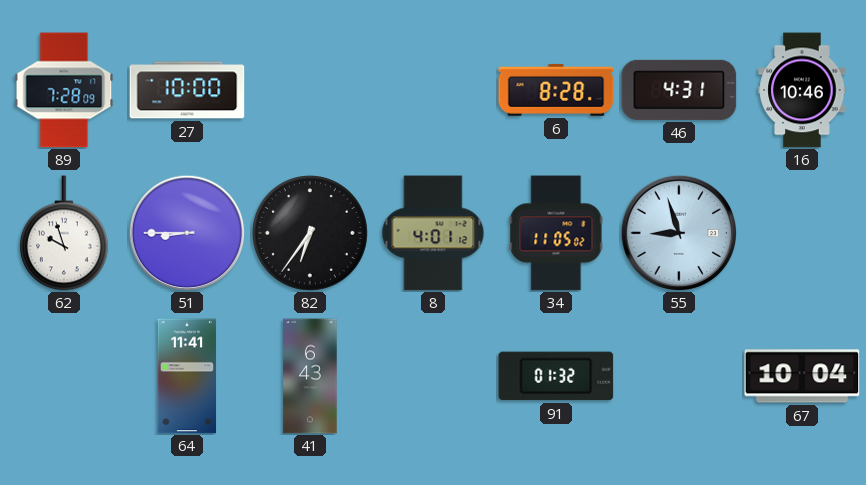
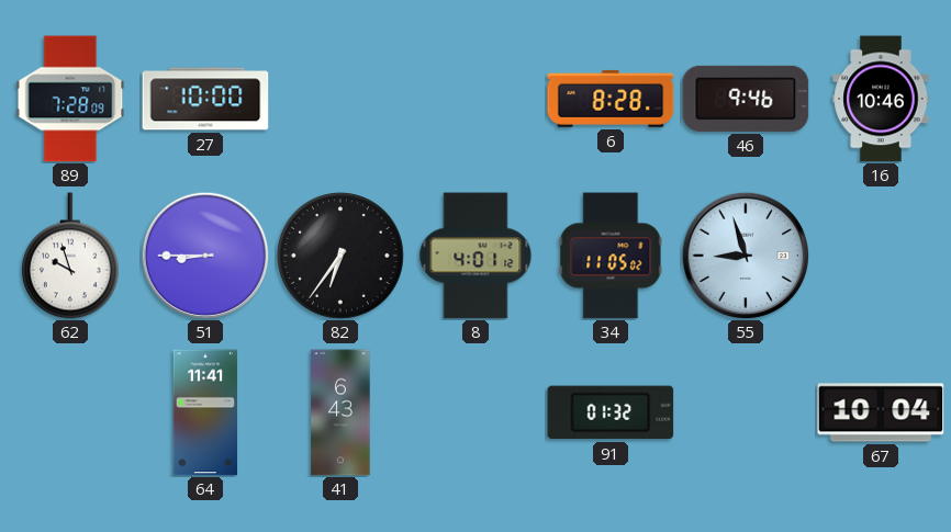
46: 4:31 -> 9:46 (746, 99)
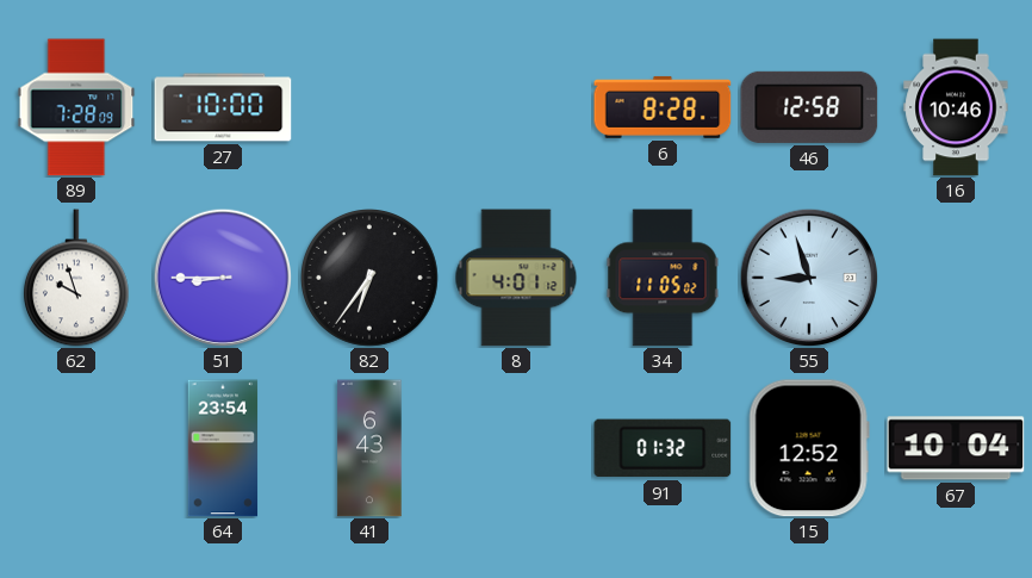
46: 9:46 -> 12:58 (809, 107)
64: 11:41 -> 23:54 (223, 448)
15: none -> 12:52 (809, 448)
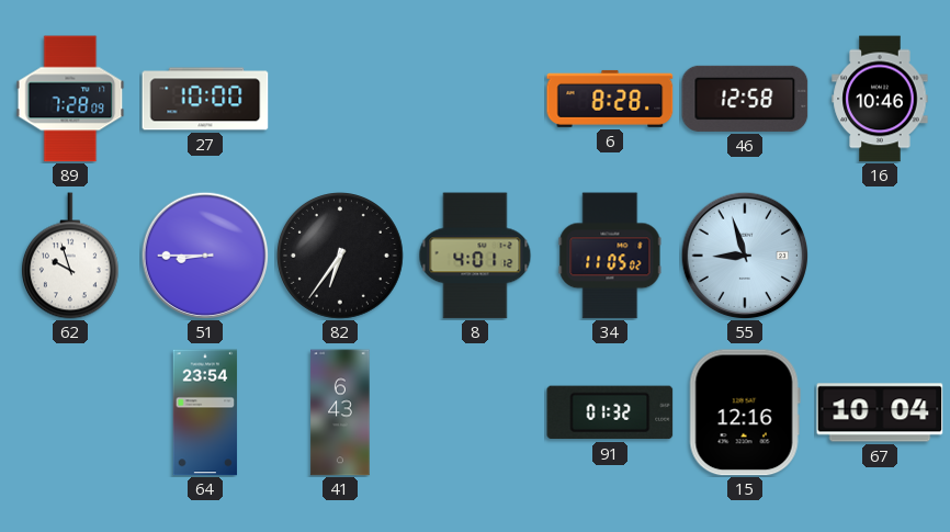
15: 12:52 -> 12:16 (745, 412)
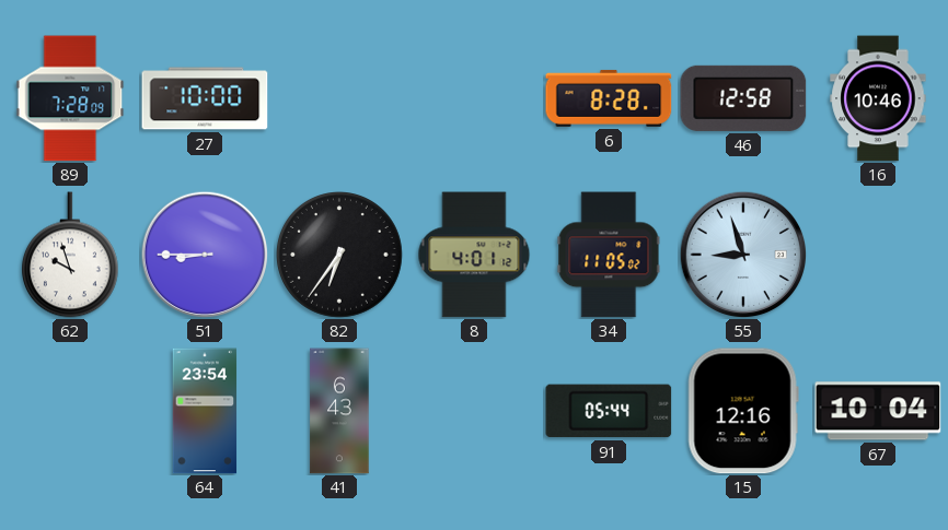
91: 01:32 -> 05:44 (609, 411)
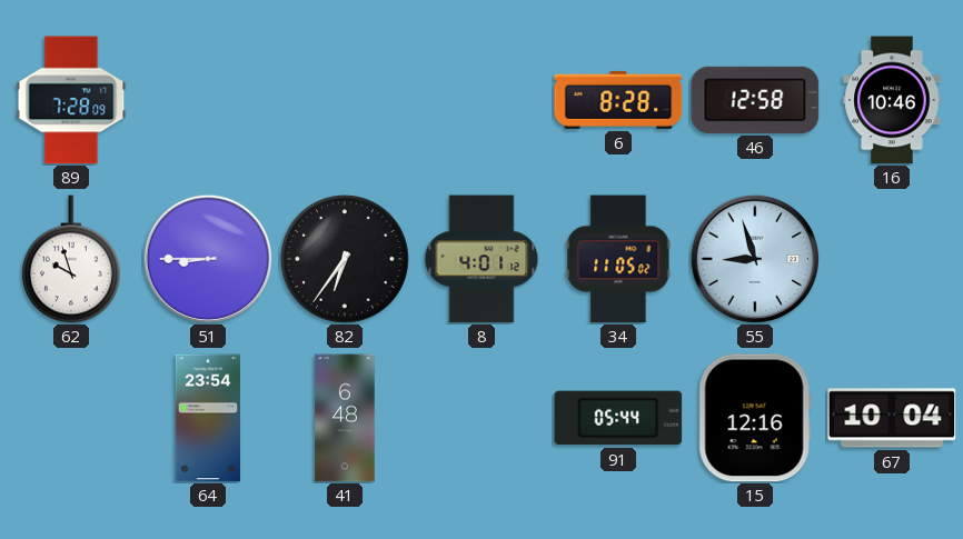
27: 10:00 -> none (205, 98)
41: 6:43 -> 6:48 (345, 418)
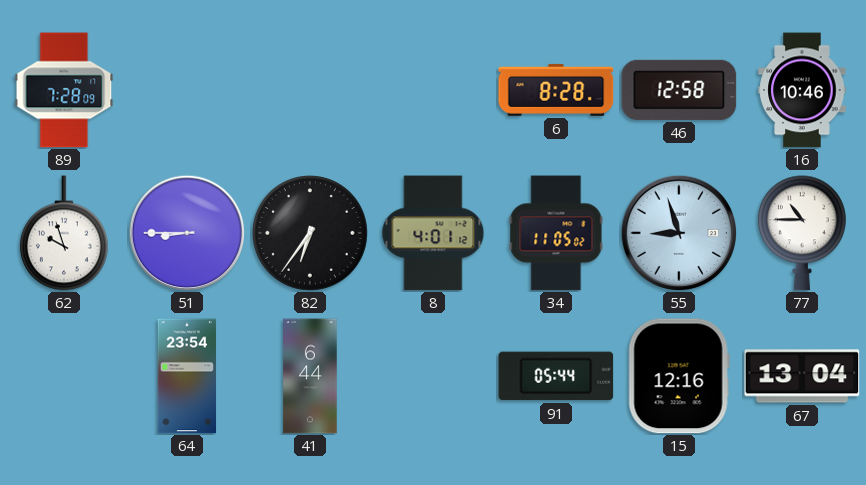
77: none -> 10:45 (802, 233)
41: 6:48 -> 6:44 (310, 376)
67: 10:04 -> 13:04 (802, 376)
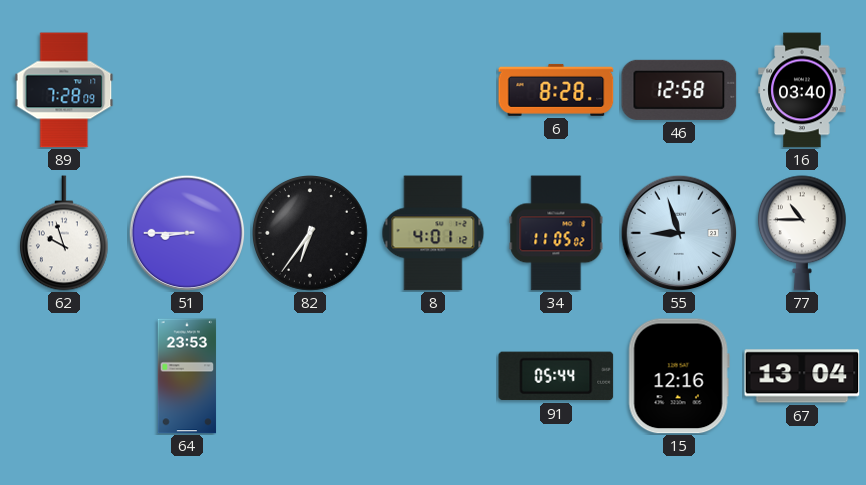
16: 10:46 -> 03:40 (802, 90)
64: 23:54 -> 23:53 (187, 376)
41: 6:44 -> none (310, 376)
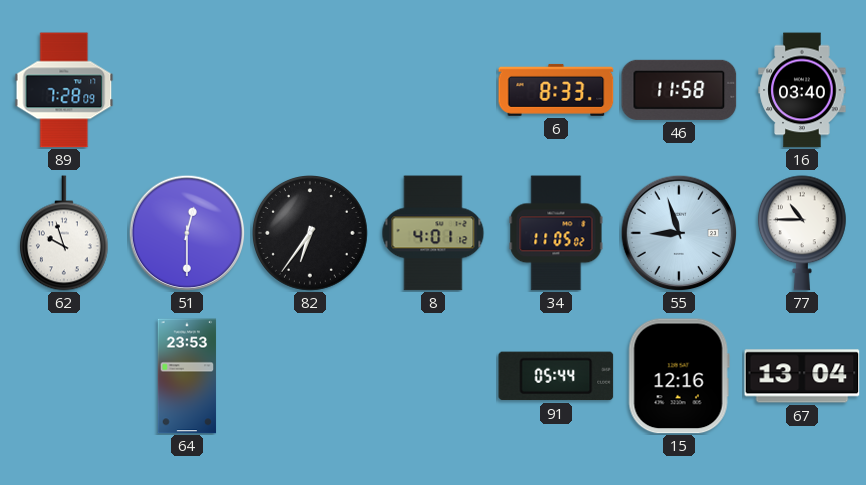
6: 8:28 -> 8:33 (556, 90)
46: 12:58 -> 11:58 (679, 90)
51: 8:45 -> 12:30 (187, 233)
